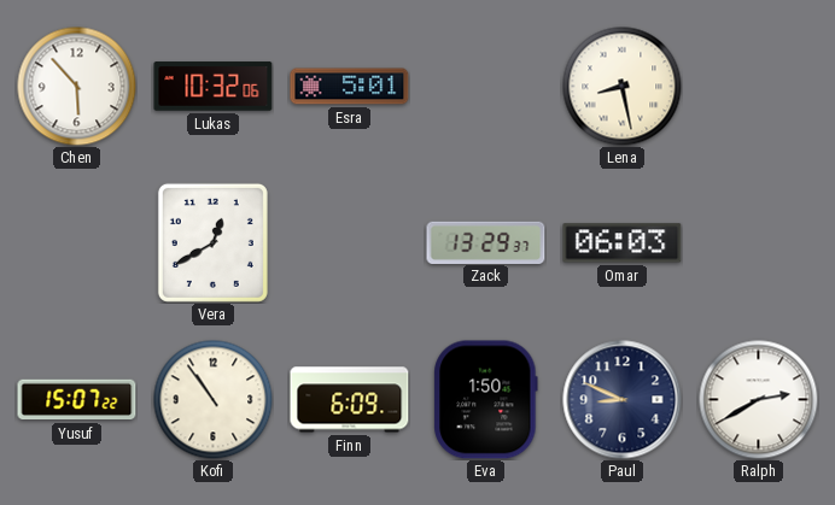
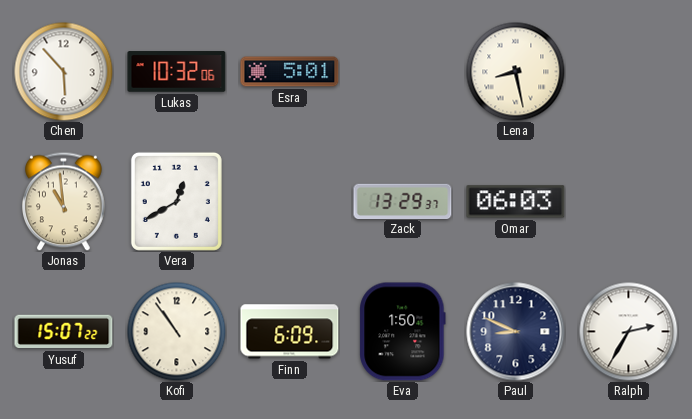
Jonas: none -> 10:59 (64, 201)
Ralph: 2:40 -> 2:35 (629, 332)
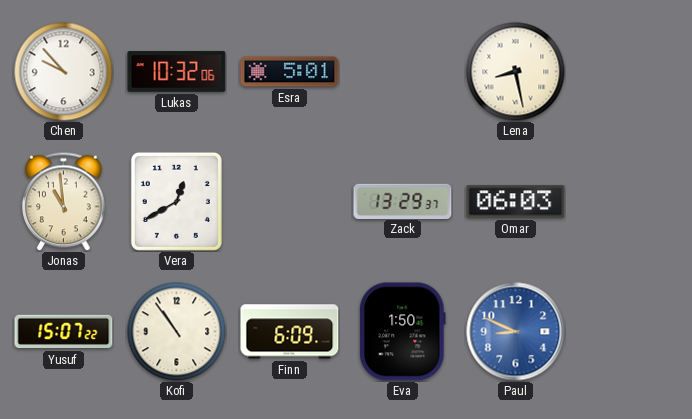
Chen: 5:53 -> 9:53 (64, 72)
Paul dial: navy -> blue (516, 332)
Ralph: 2:35 -> none (629, 332)
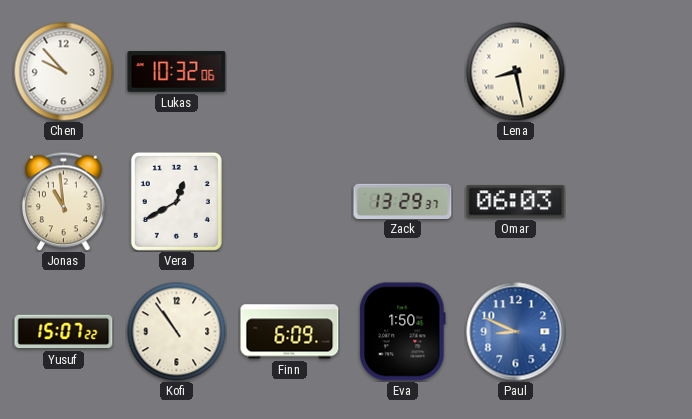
Esra: 5:01 -> none (290, 72)
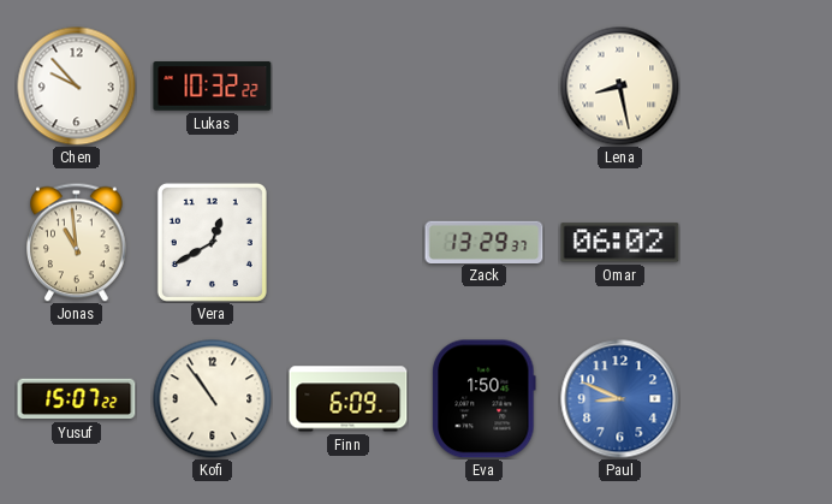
Lukas: 10:32:06 -> 10:32:22 (213, 87)
Omar: 06:03 -> 06:02 (620, 243)
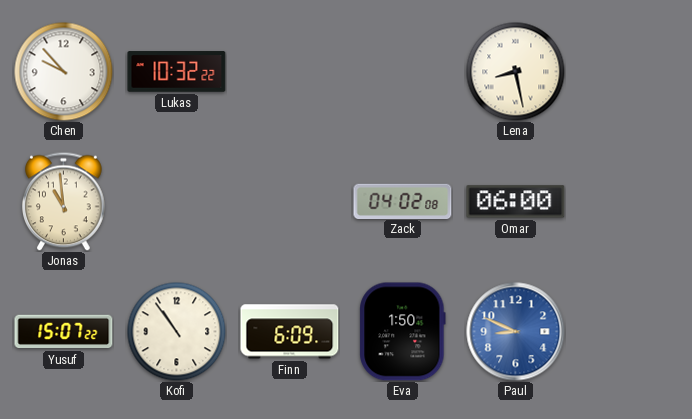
Vera: 12:40 -> none (212, 242)
Zack: 13:29 -> 04:02 (403, 201)
Omar: 06:02 -> 06:00 (516, 202)
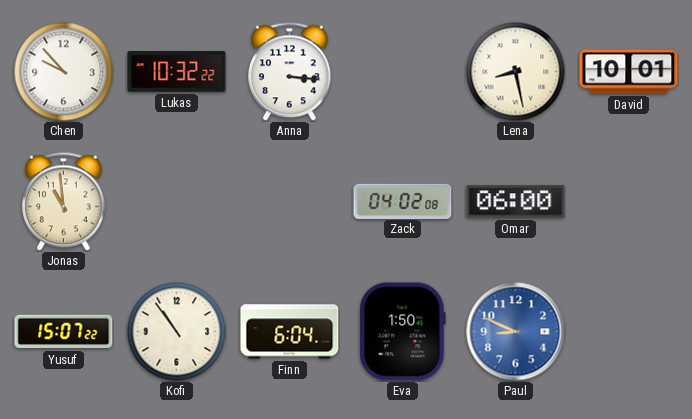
Anna: none -> 3:16 (290, 71)
David: none -> 10:01 (629, 72)
Finn: 6:09 -> 6:04 (290, 332)
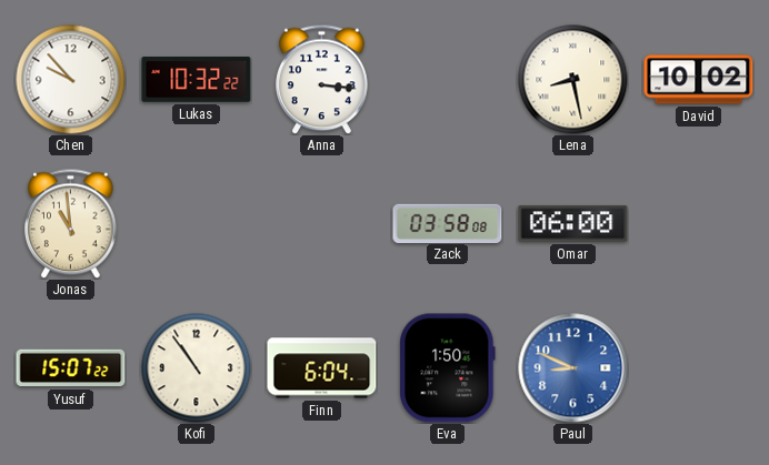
David: 10:01 -> 10:02 (699, 80)
Zack: 04:02 -> 03:58 (448, 223)
